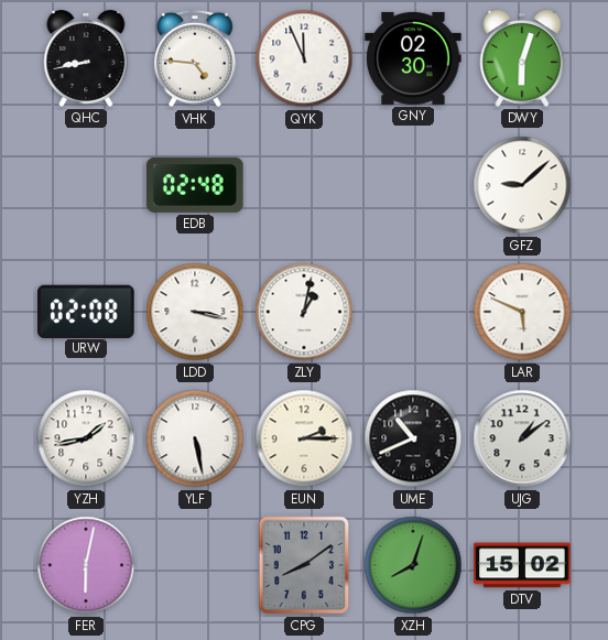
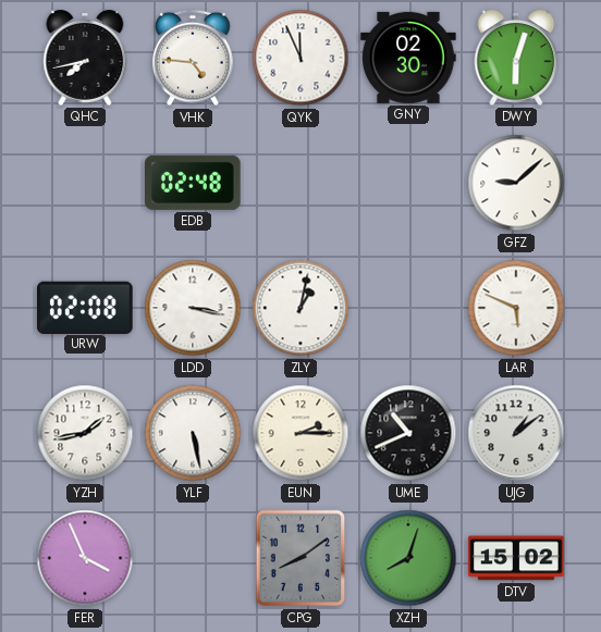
QHC: 8:43 -> 7:43 (85, 58)
FER: 6:02 -> 3:56 (85, 558)
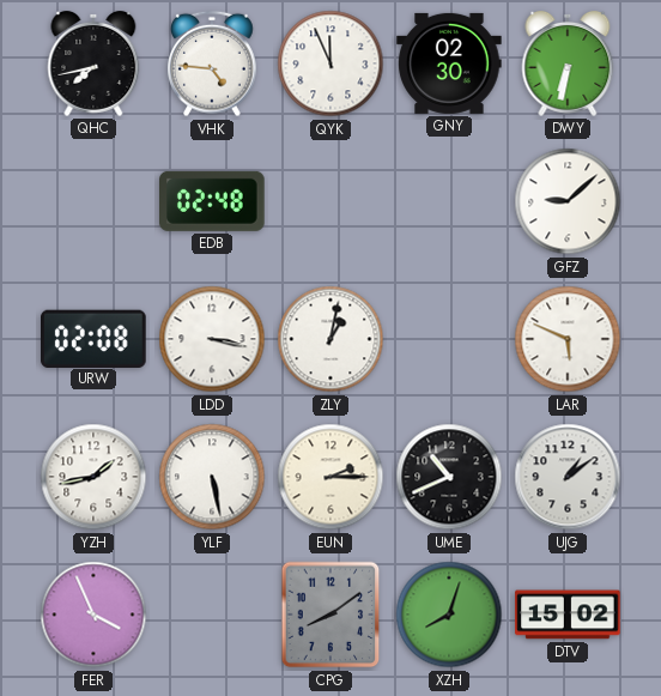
DWY: 6:03 -> 6:32 (568, 63)
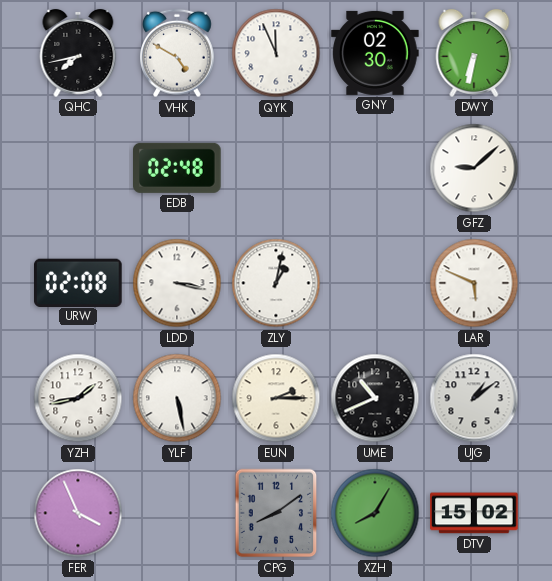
VHK: 4:46 -> 4:50 (178, 53)
XZH: 8:03 -> 8:05 (375, 513)
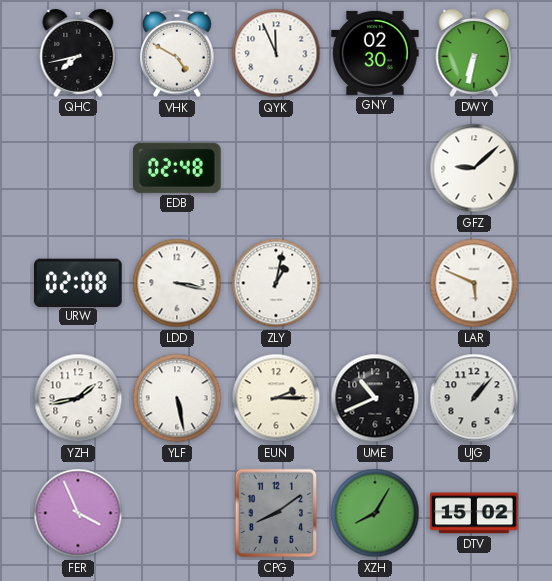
UJG: 1:09 -> 1:07 (474, 398)
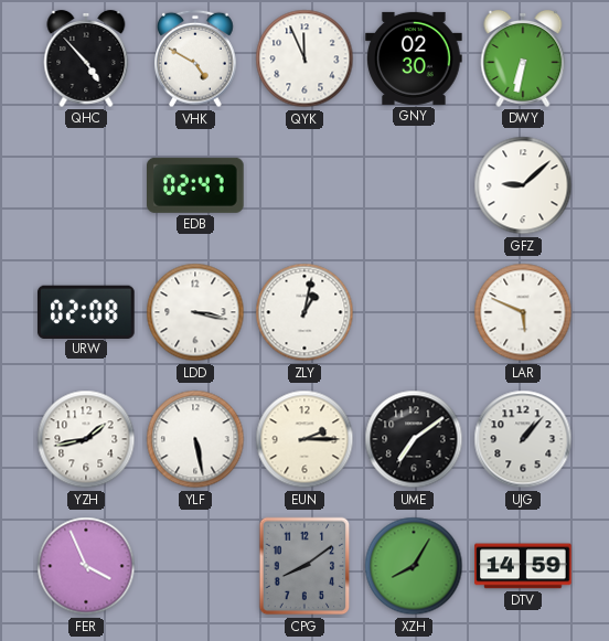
QHC: 7:43 -> 4:53 (86, 58)
EDB: 02:48 -> 02:47 (195, 185)
UME: 10:41 -> 7:09 (414, 439)
DTV: 15:02 -> 14:59 (523, 566)
